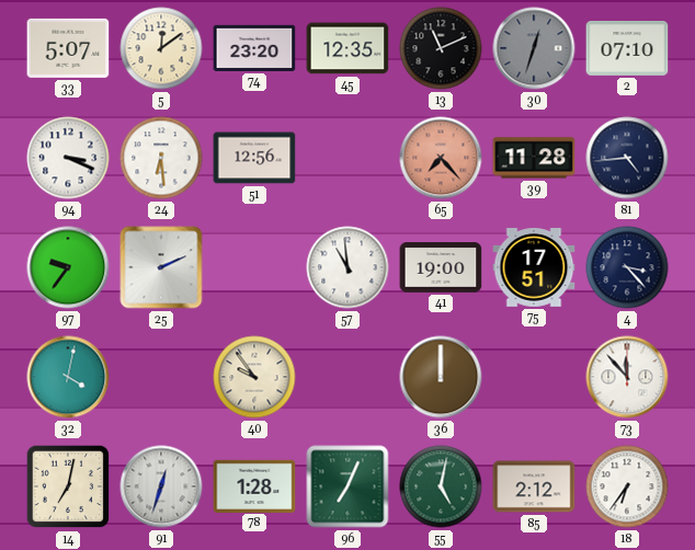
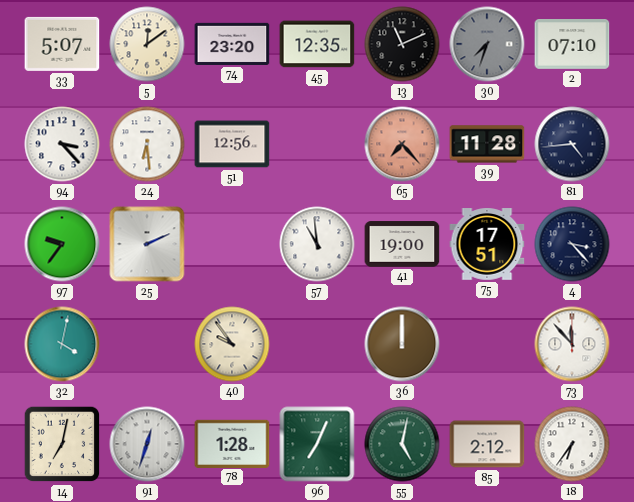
30: 12:33 -> 7:33 (487, 44)
94: 3:19 -> 3:23 (62, 144)
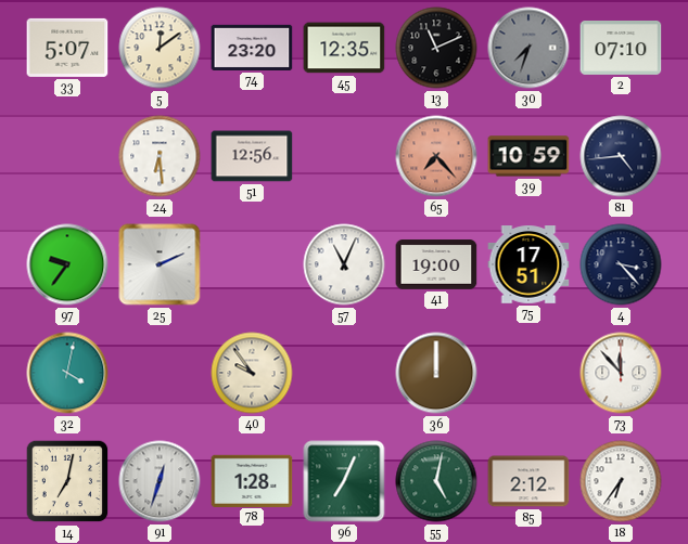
94: 3:23 -> none (62, 144)
39: 11:28 -> 10:59 (528, 156)
57: 10:59 -> 11:04 (344, 264)
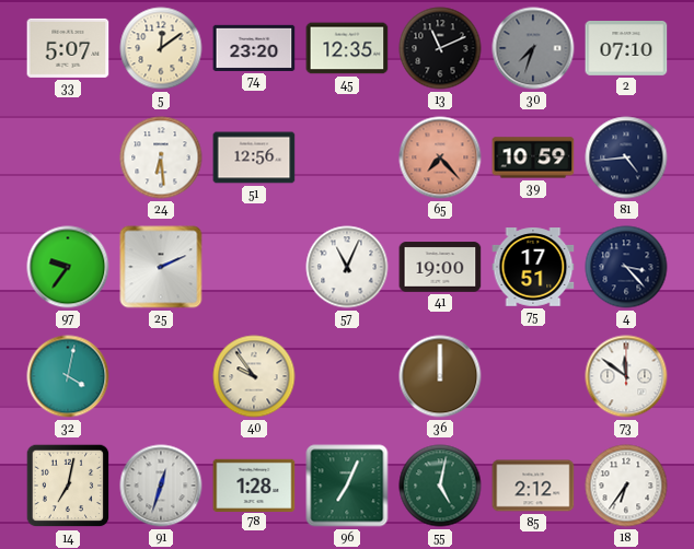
73: 11:53 -> 11:51 (626, 376)
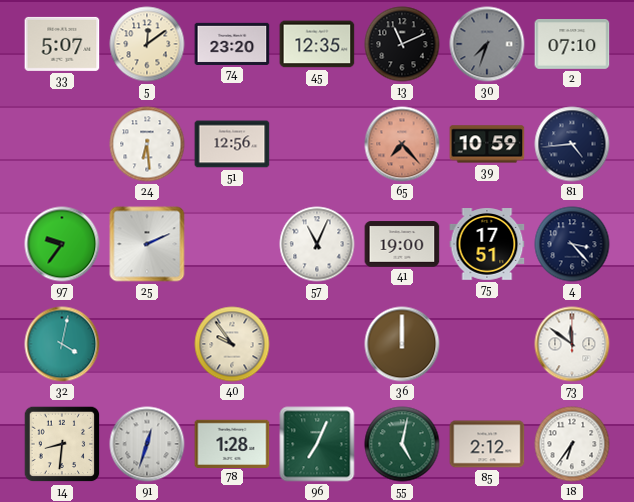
14: 7:02 -> 8:31 (62, 444)
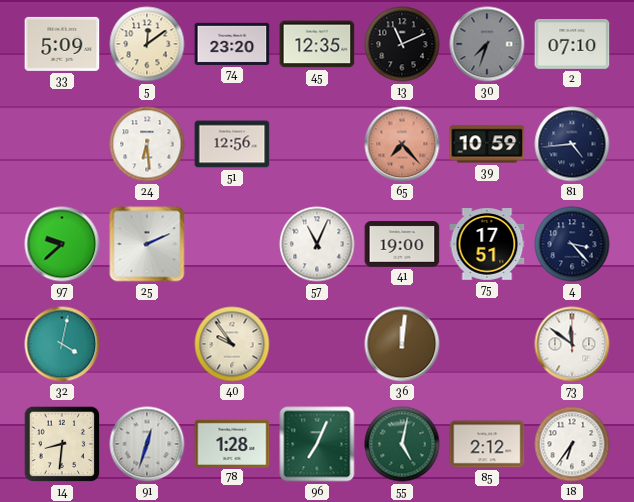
33: 5:07 -> 5:09 (62, 44)
97: 9:36 -> 9:38 (62, 244)
36: 12:00 -> 12:01 (402, 344)
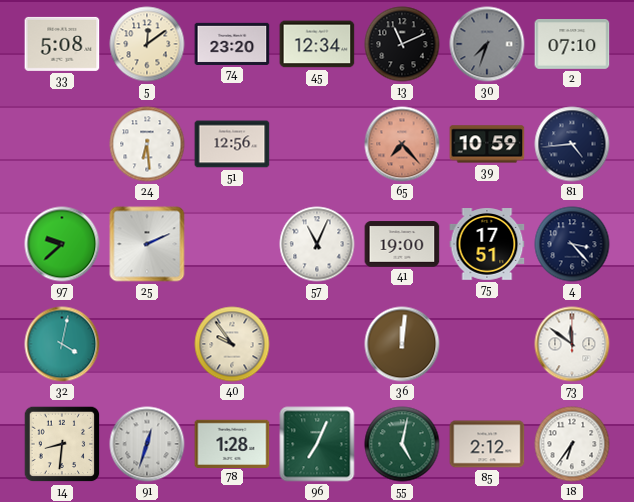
33: 5:09 -> 5:08 (62, 44)
45: 12:35 -> 12:34 (317, 44)
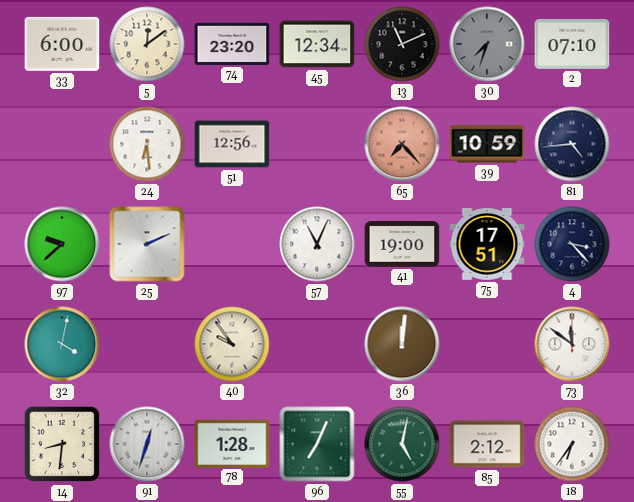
33: 5:08 -> 6:00 (62, 44)
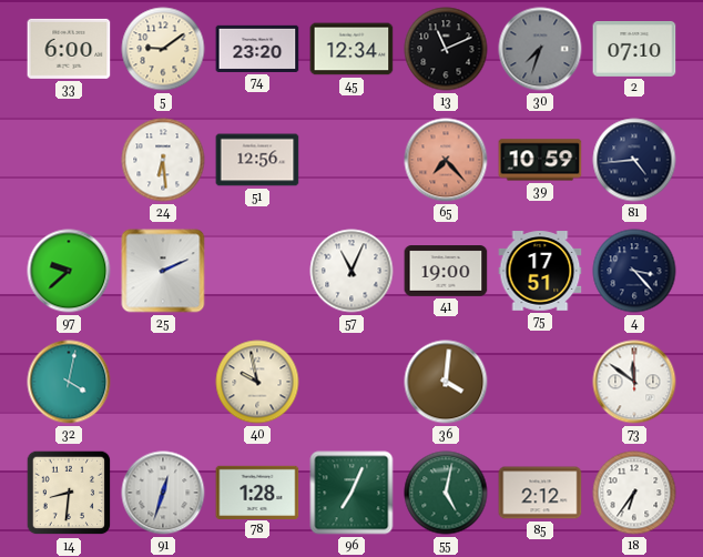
5: 12:09 -> 9:09 (163, 49)
40: 9:54 -> 9:58 (257, 382)
36: 12:01 -> 4:01 (446, 382)
